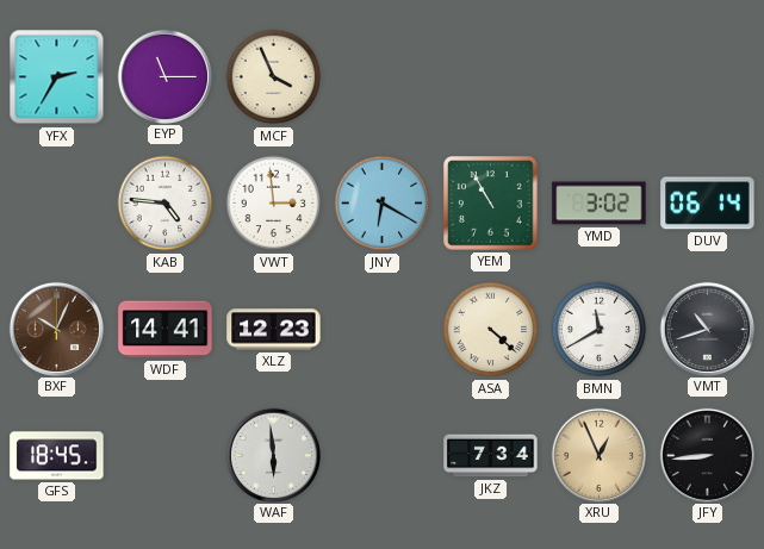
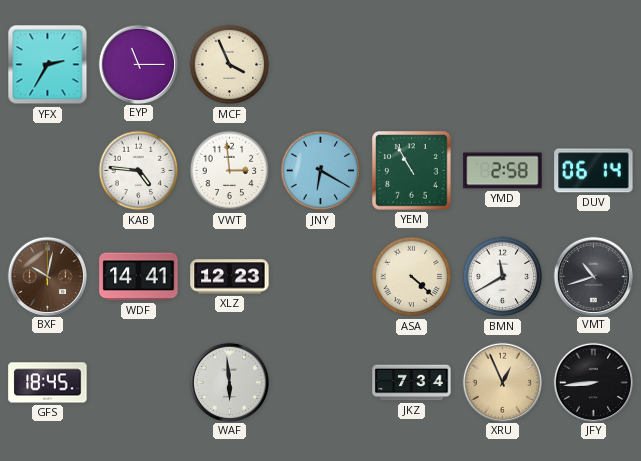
YMD: 3:02 -> 2:58 (503, 171)
BXF: 10:04 -> 10:02 (47, 276)
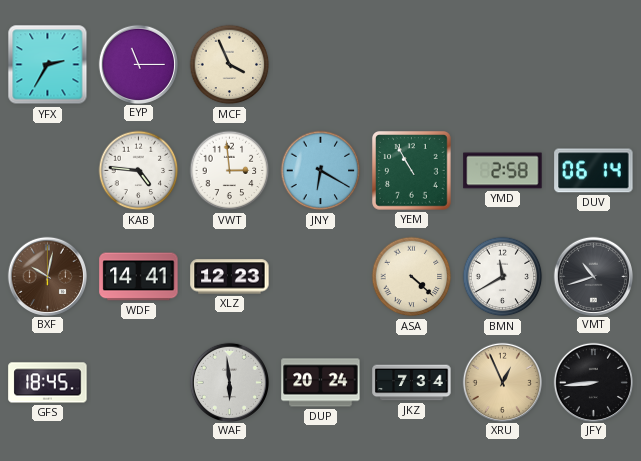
DUP: none -> 20:24 (321, 383)
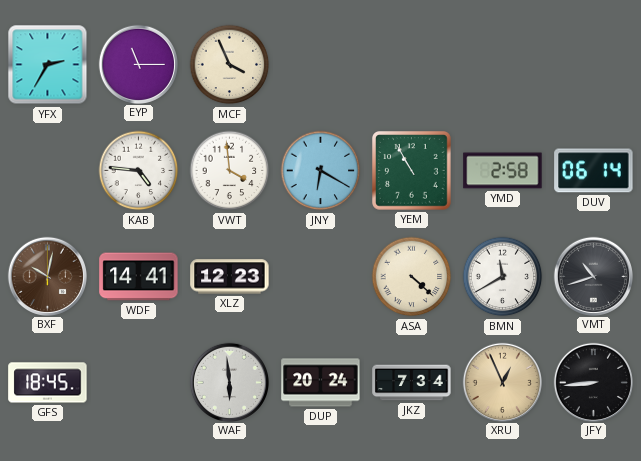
VWT: 2:59 -> 3:59 (230, 171)
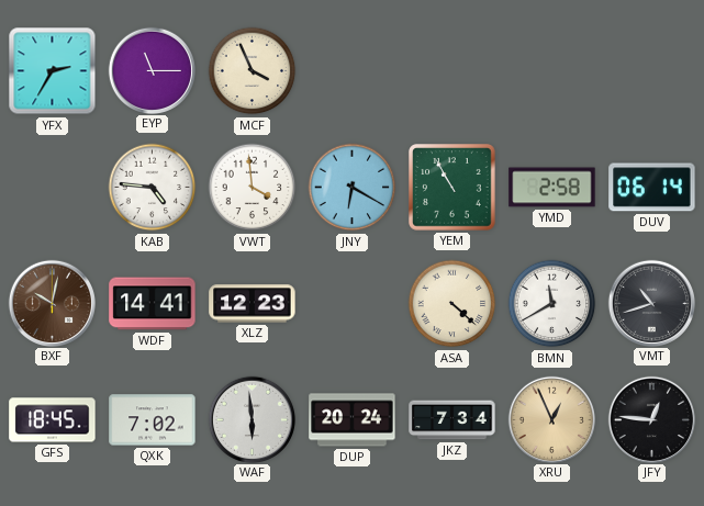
QXK: none -> 7:02 (153, 420)
JFY: 8:44 -> 12:46 (651, 419)
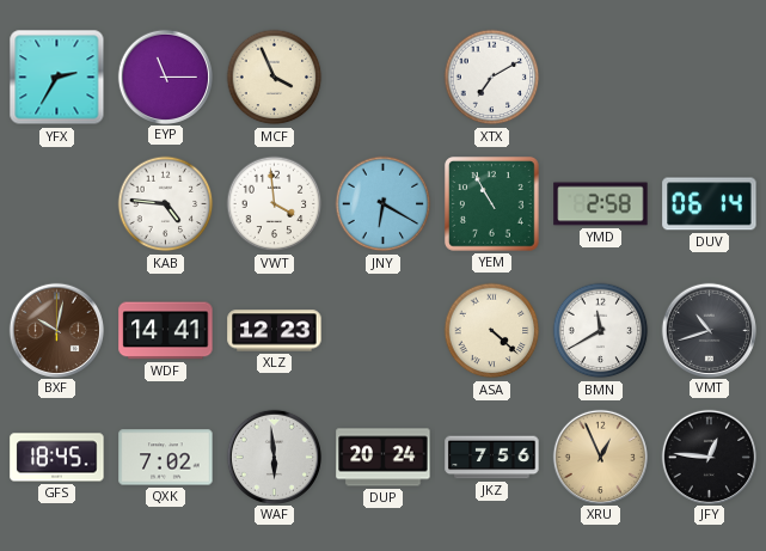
XTX: none -> 7:10 (492, 78)
JKZ: 7:34 -> 7:56 (492, 458)
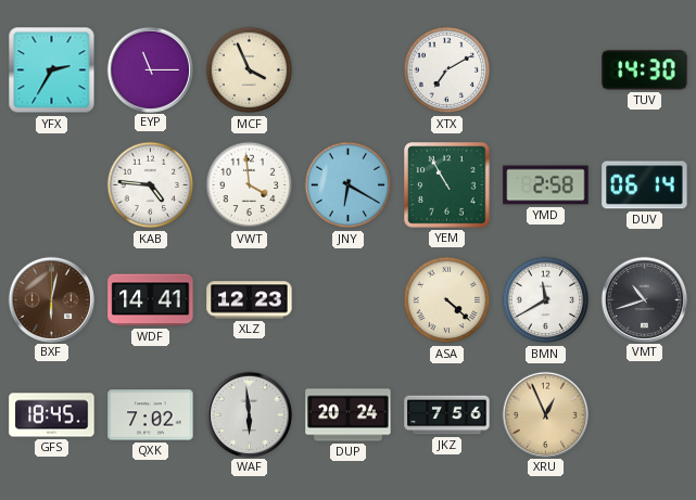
TUV: none -> 14:30 (645, 70)
BXF: 10:02 -> 6:02 (51, 299)
JFY: 12:46 -> none (709, 457)
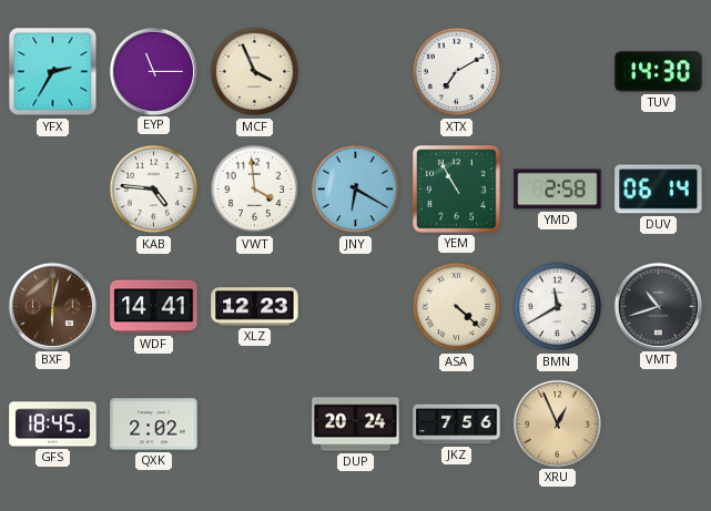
QXK: 7:02 -> 2:02 (154, 425)
WAF: 5:59 -> none (249, 414)
